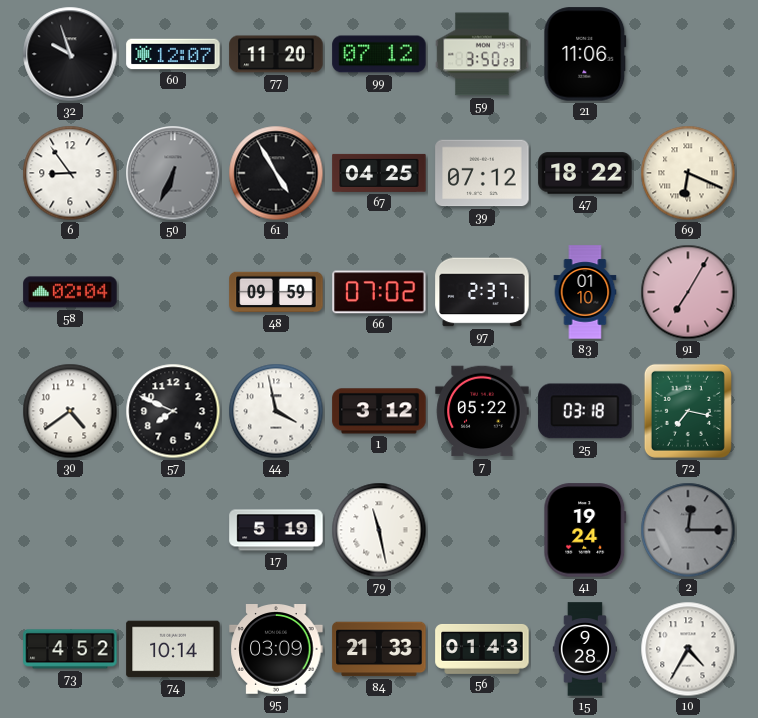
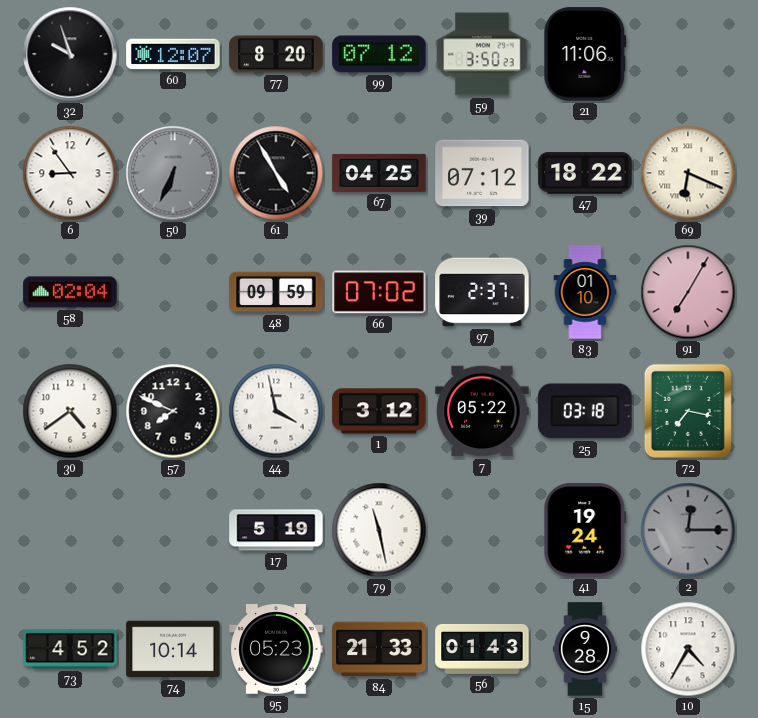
77: 11:20 -> 8:20 (276, 54)
95: 03:09 -> 05:23 (276, 649)
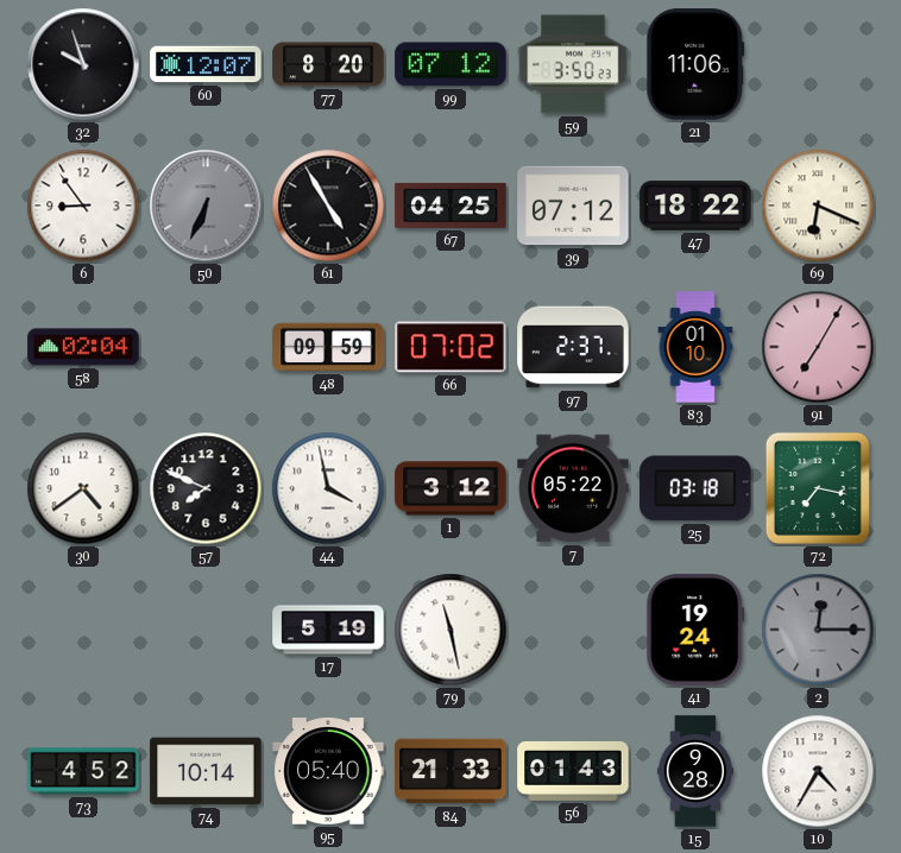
95: 05:23 -> 05:40 (328, 771)
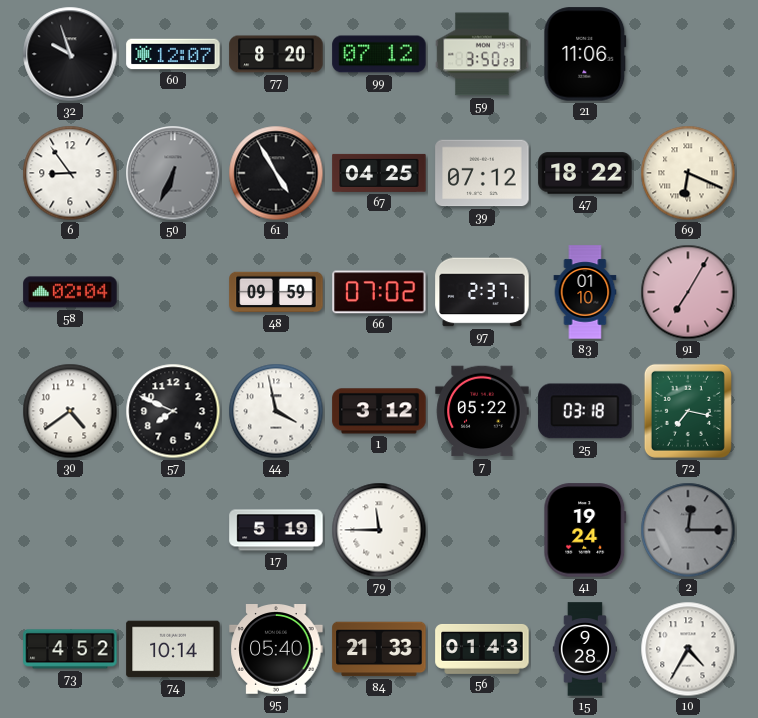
79: 11:28 -> 11:45 (379, 530)
